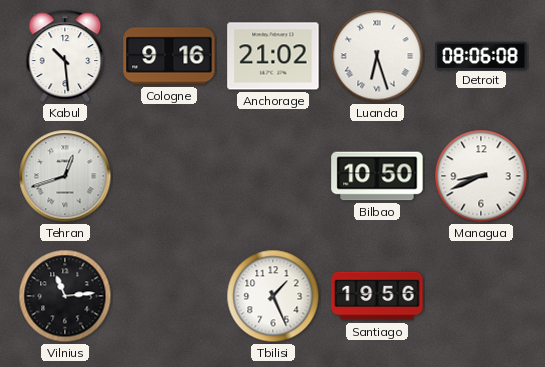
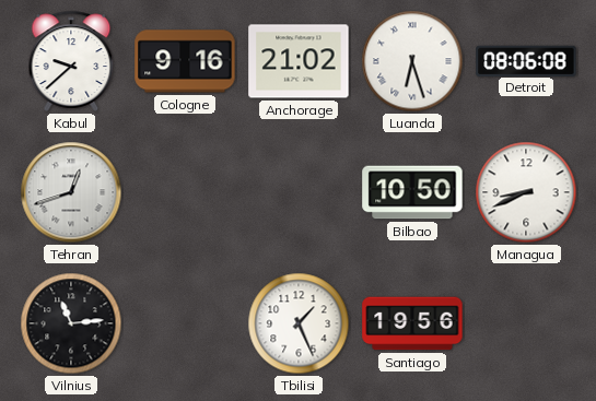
Kabul: 10:29 -> 9:38 (71, 61)
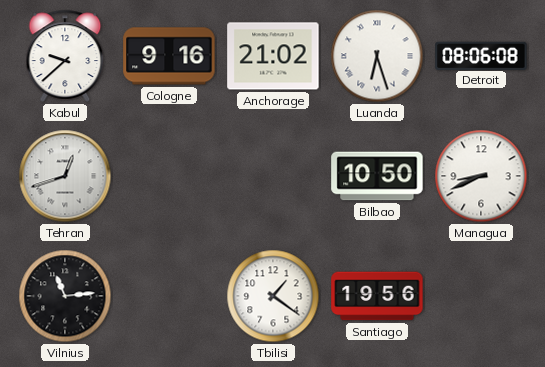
Tbilisi: 1:26 -> 1:21 (273, 296)
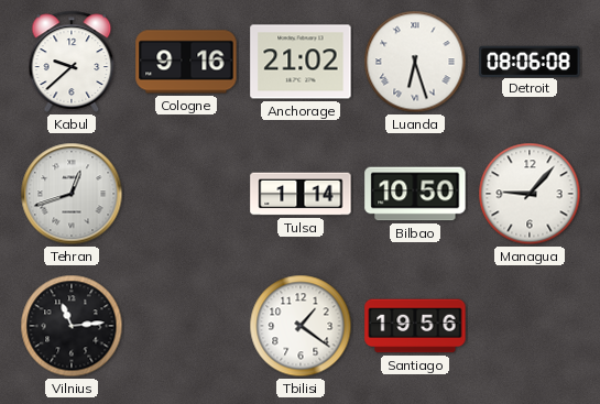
Tulsa: none -> 1:14 (301, 194)
Managua: 8:41 -> 9:07 (530, 194)
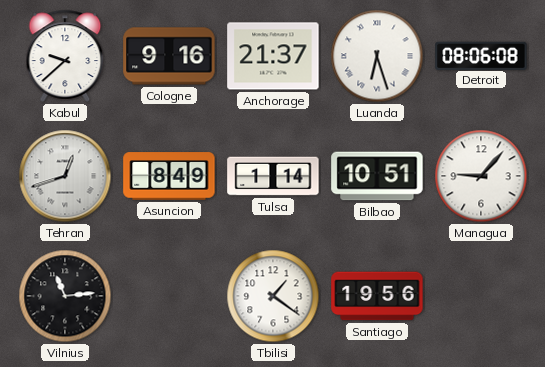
Anchorage: 21:02 -> 21:37 (273, 56)
Asuncion: none -> 8:49 (169, 176)
Bilbao: 10:50 -> 10:51 (377, 176)
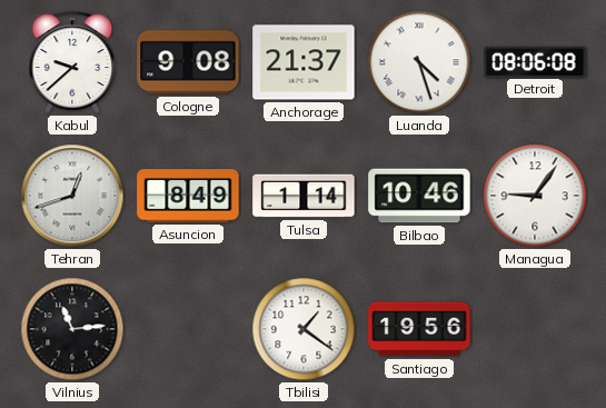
Cologne: 9:16 -> 9:08 (188, 62)
Luanda: 6:27 -> 4:27 (419, 62)
Bilbao: 10:51 -> 10:46 (419, 196)
Managua: 9:07 -> 9:06 (535, 196)
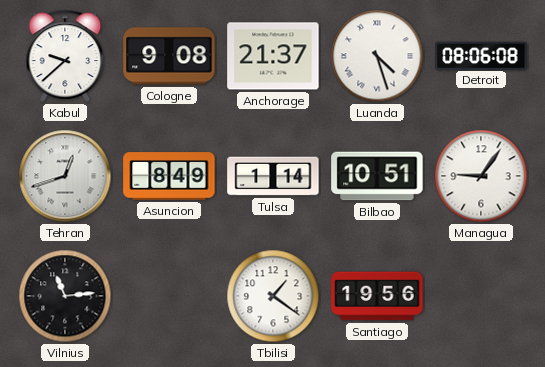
Bilbao: 10:46 -> 10:51 (377, 176)
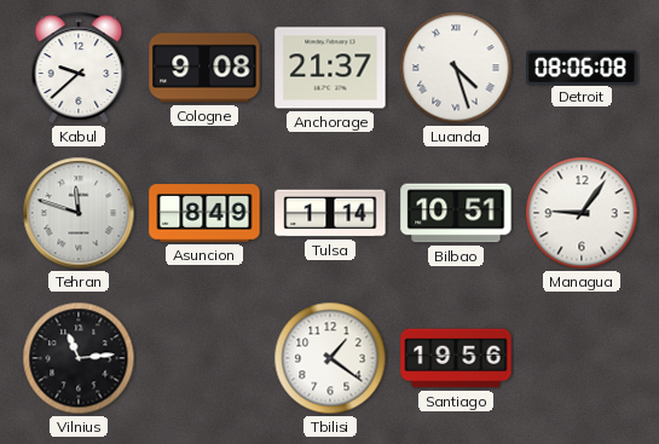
Tehran: 12:42 -> 11:48 (79, 213)
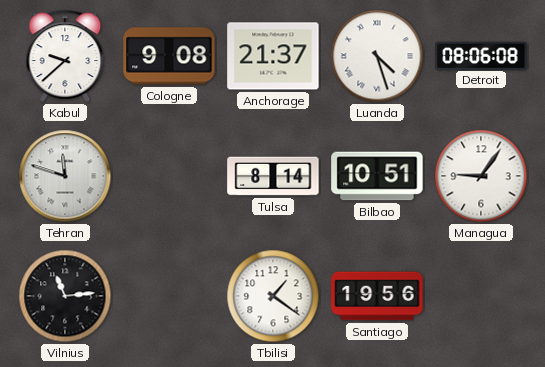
Asuncion: 8:49 -> none (204, 213)
Tulsa: 1:14 -> 8:14 (273, 176)
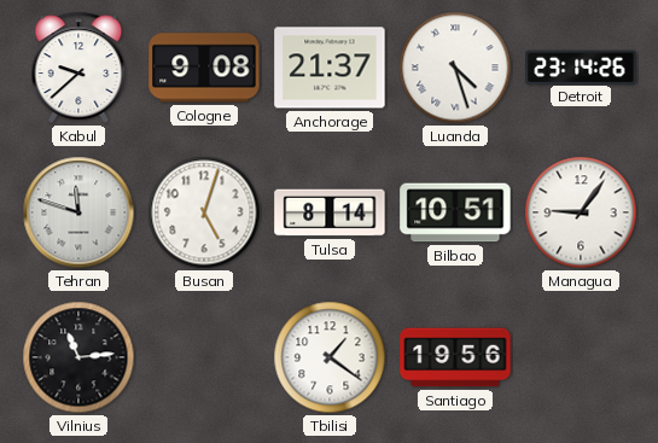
Detroit: 08:06 -> 23:14 (581, 66)
Busan: none -> 5:03 (204, 212)
